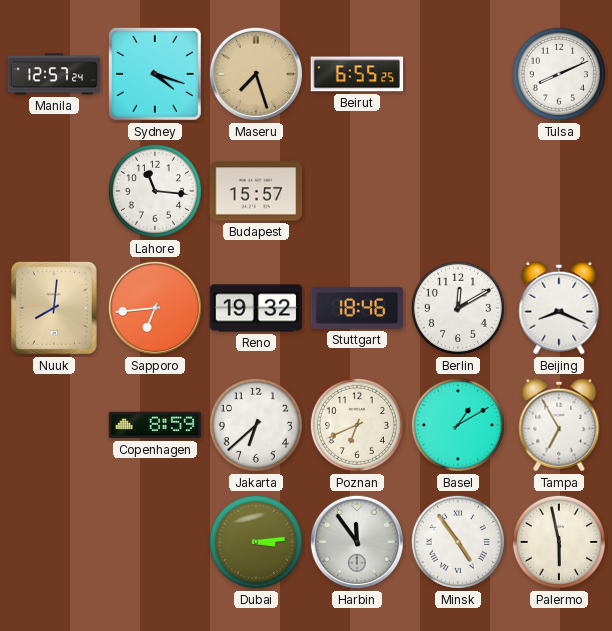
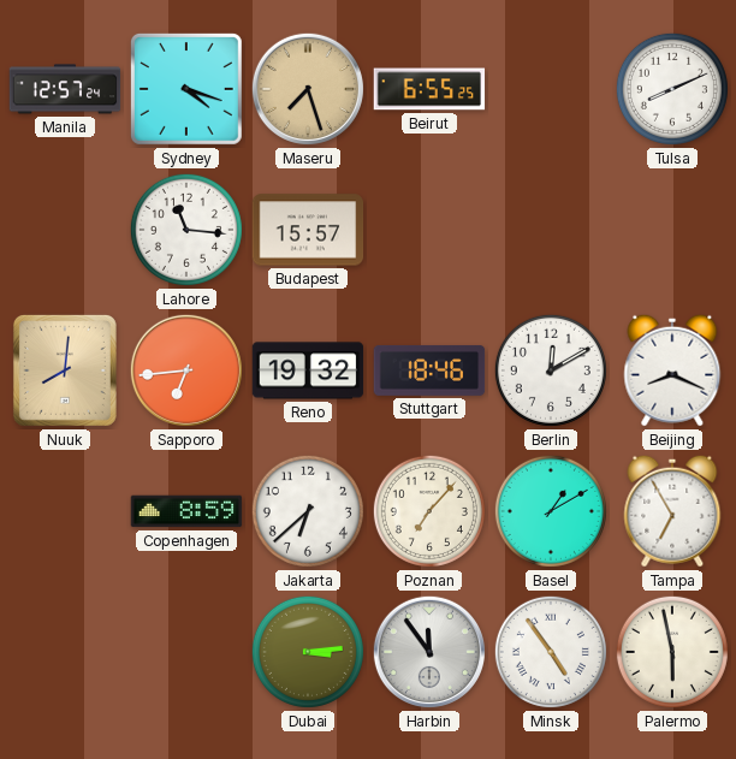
Poznan: 6:41 -> 7:07 (429, 511)
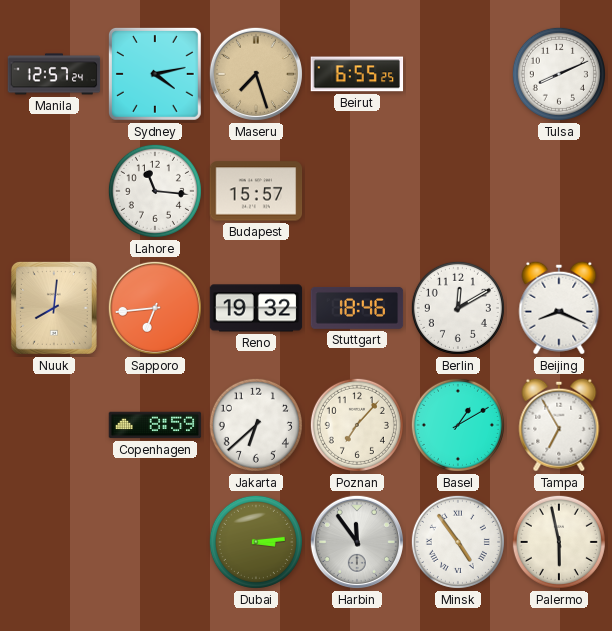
Sydney: 4:18 -> 4:13 (155, 75)
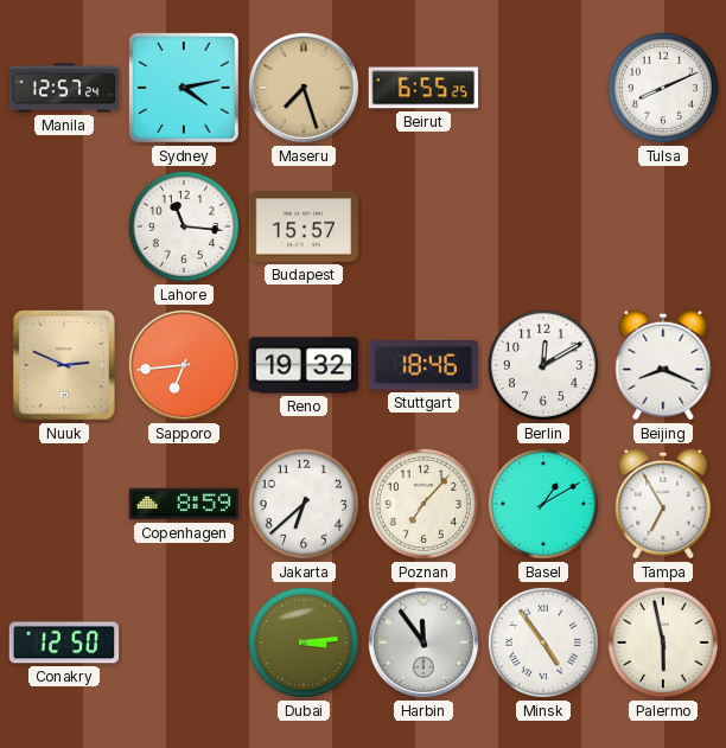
Nuuk: 8:01 -> 2:49 (64, 365)
Conakry: none -> 12:50 (64, 642)
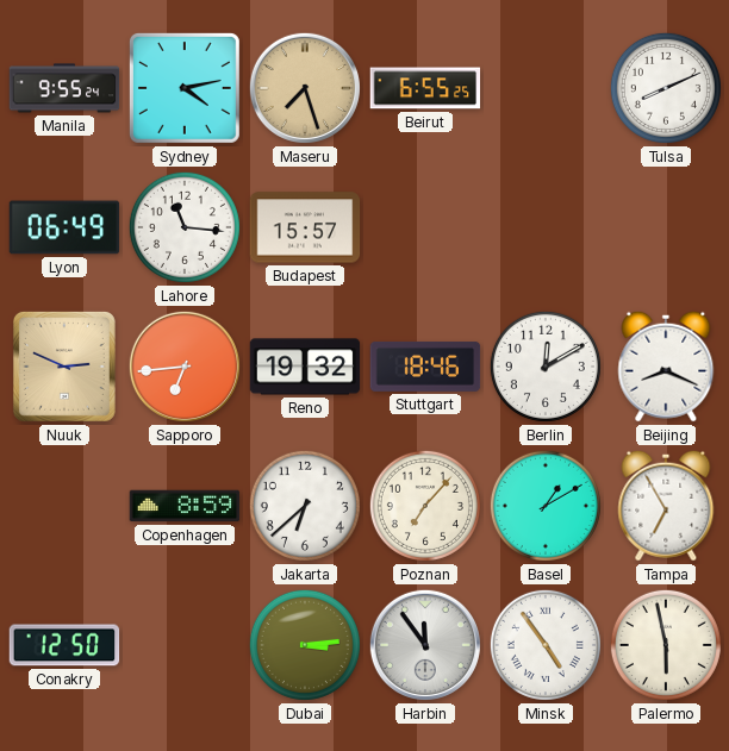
Manila: 12:57 -> 9:55 (64, 88)
Lyon: none -> 06:49 (64, 227)
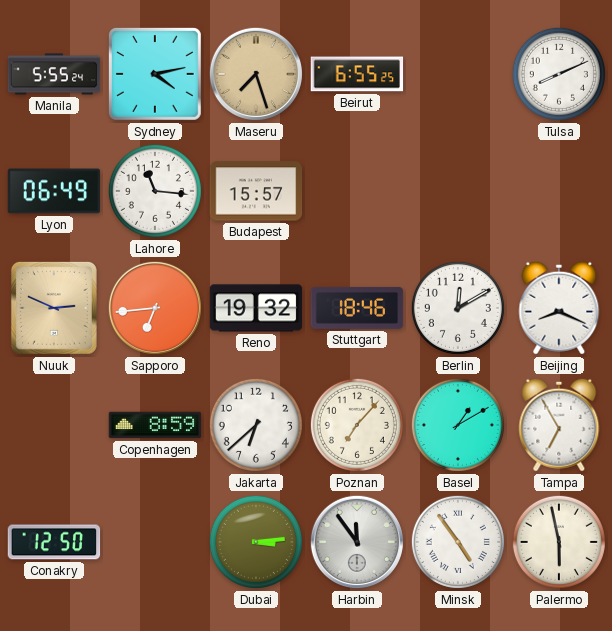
Manila: 9:55 -> 5:55 (54, 74)
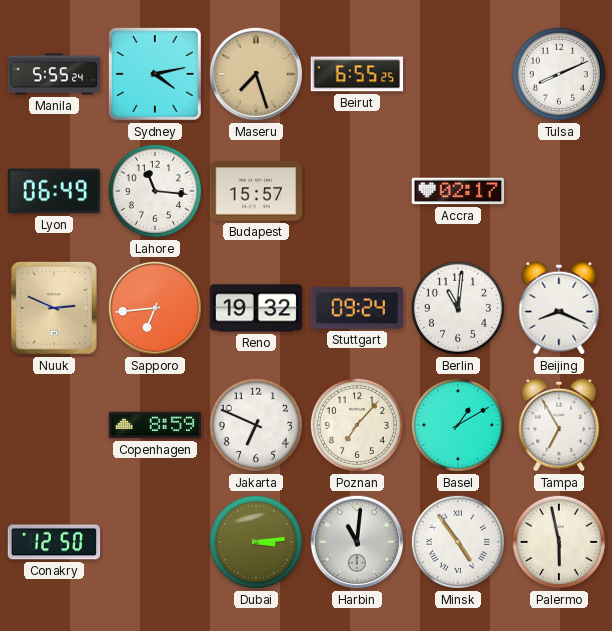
Accra: none -> 02:17 (458, 191)
Stuttgart: 18:46 -> 09:24 (357, 308)
Berlin: 12:10 -> 11:01 (458, 308)
Jakarta: 6:38 -> 6:49 (256, 425)
Harbin: 11:54 -> 11:01 (357, 542)
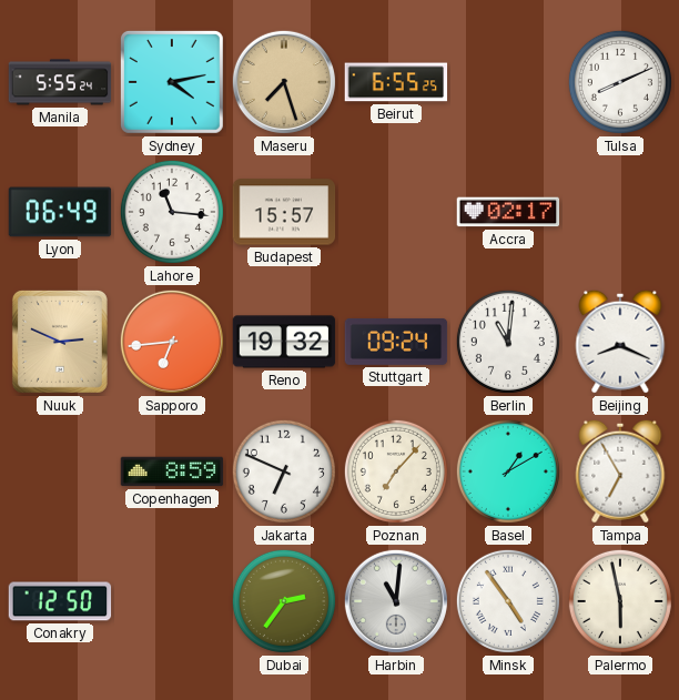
Dubai: 3:14 -> 2:36 (284, 601)
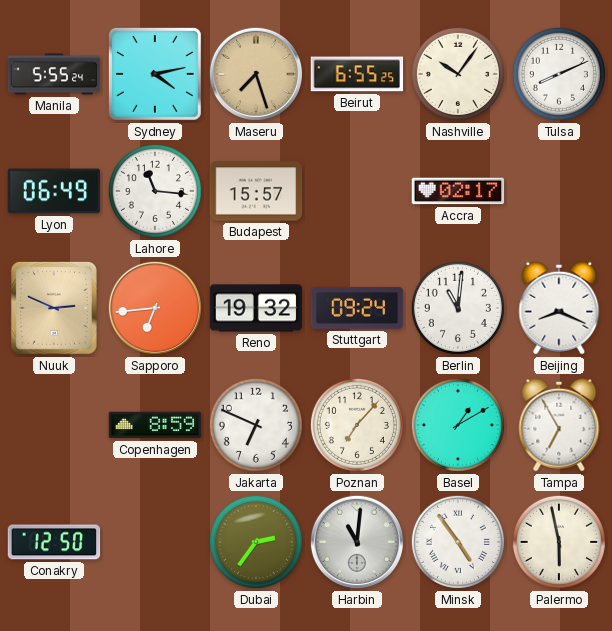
Nashville: none -> 10:06 (458, 74)
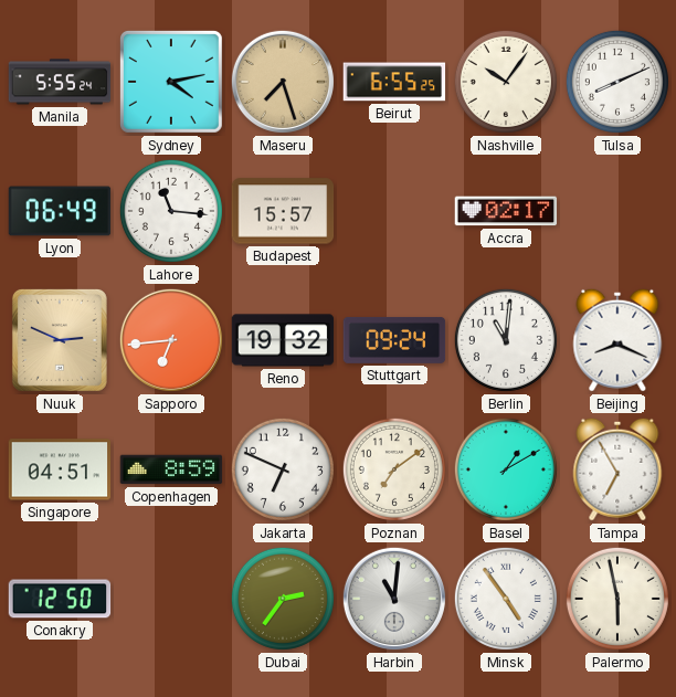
Singapore: none -> 04:51 (60, 469)
Poznan: 7:07 -> 7:09 (394, 469)
